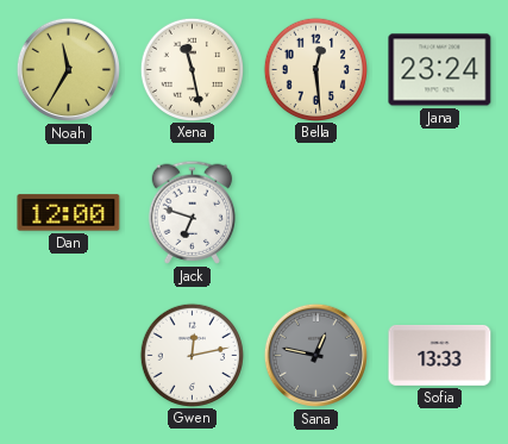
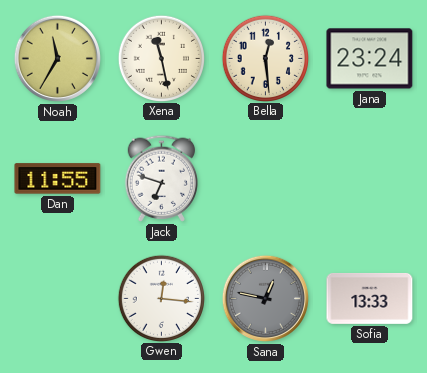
Dan: 12:00 -> 11:55 (58, 179)
Gwen: 12:13 -> 12:16 (161, 298)
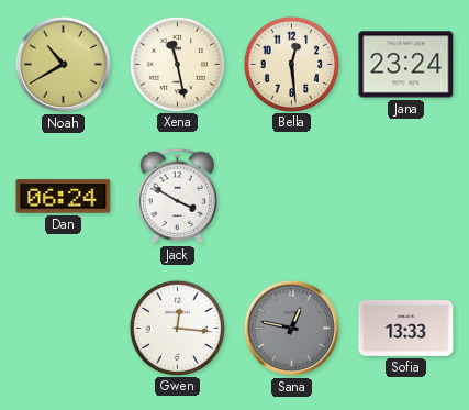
Noah: 11:35 -> 10:40 (63, 64)
Dan: 11:55 -> 06:24 (64, 197)
Jack: 6:48 -> 3:50 (177, 196)
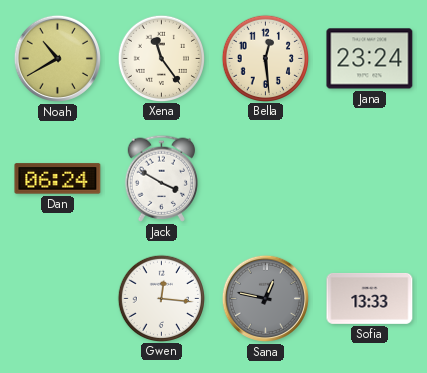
Xena: 11:28 -> 11:24 (161, 58)
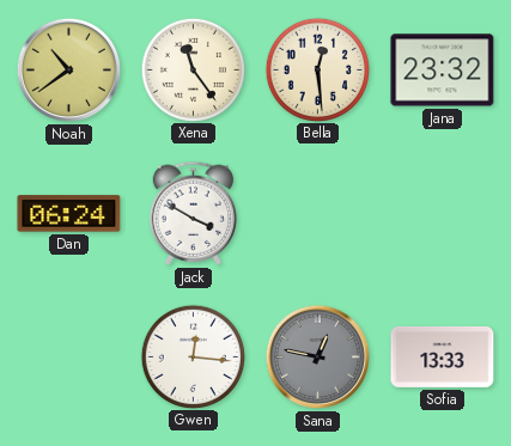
Noah: 10:40 -> 10:39 (68, 69)
Jana: 23:24 -> 23:32 (443, 71)
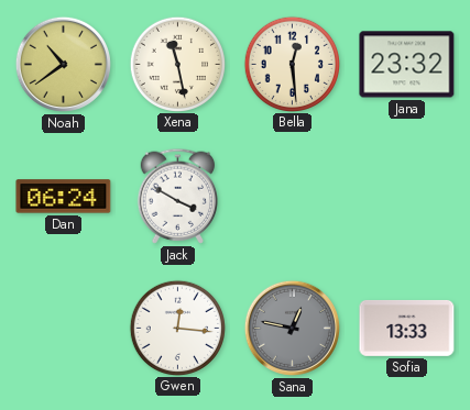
Xena: 11:24 -> 11:28 (177, 64)
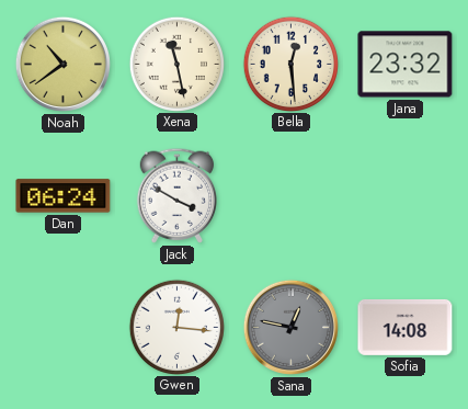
Sofia: 13:33 -> 14:08 (406, 327)
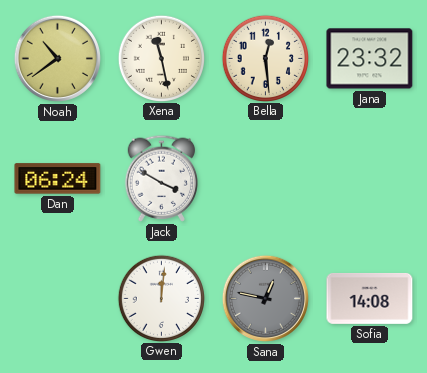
Gwen: 12:16 -> 12:01 (161, 298)
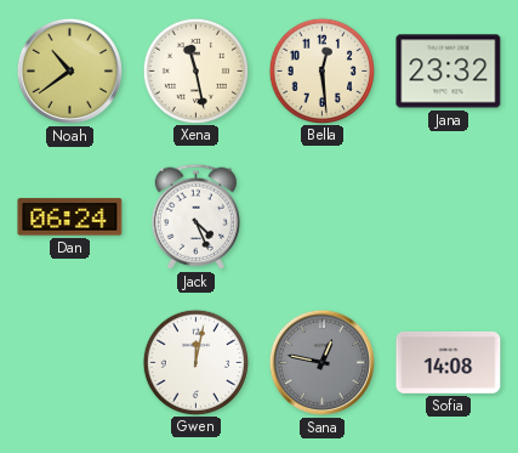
Jack: 3:50 -> 4:26 (195, 216)
Gwen: 12:01 -> 12:02 (195, 362)
